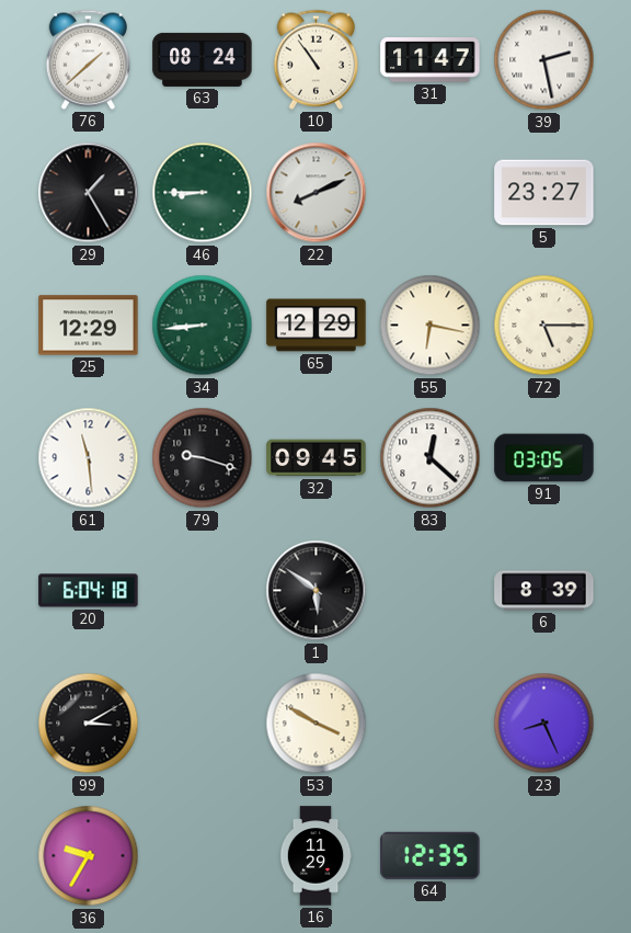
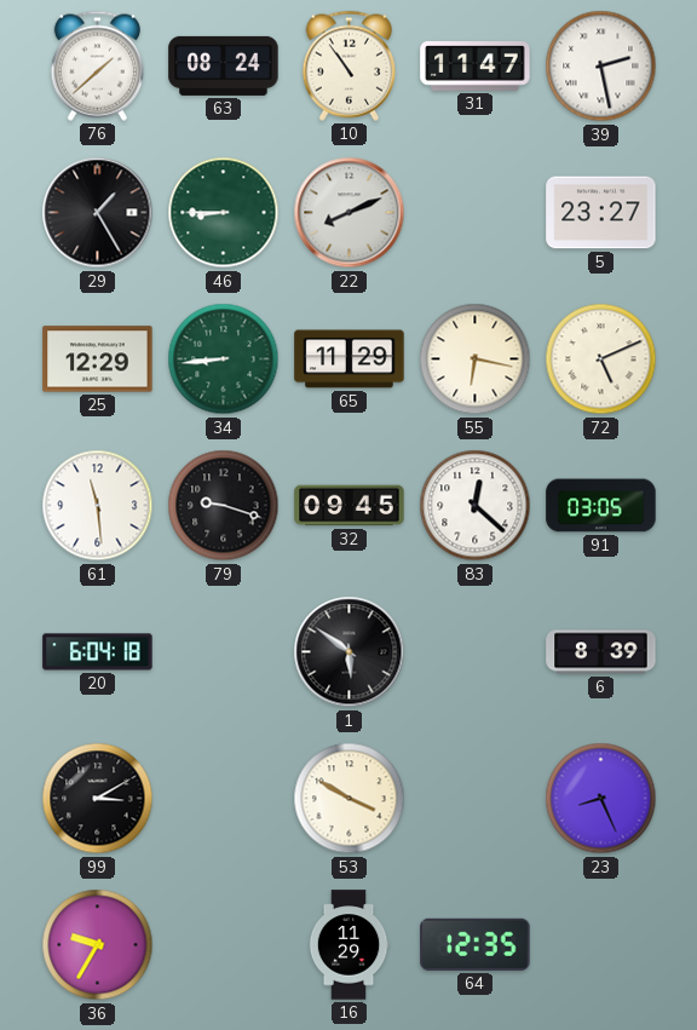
65: 12:29 -> 11:29 (350, 359)
72: 5:15 -> 5:11 (601, 359)
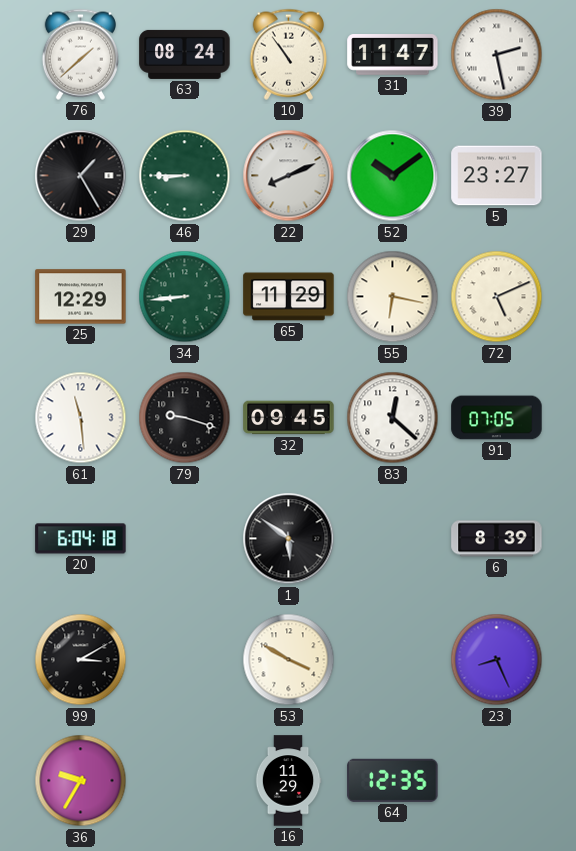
52: none -> 10:09 (393, 176)
91: 03:05 -> 07:05 (497, 418)
